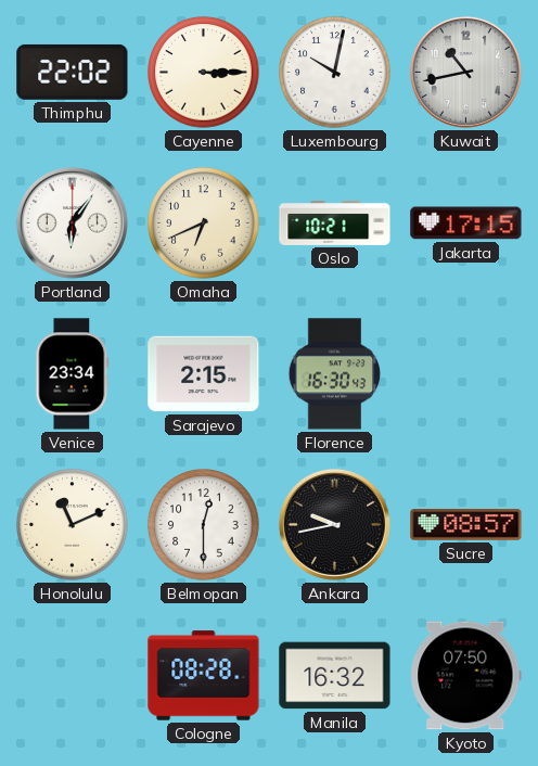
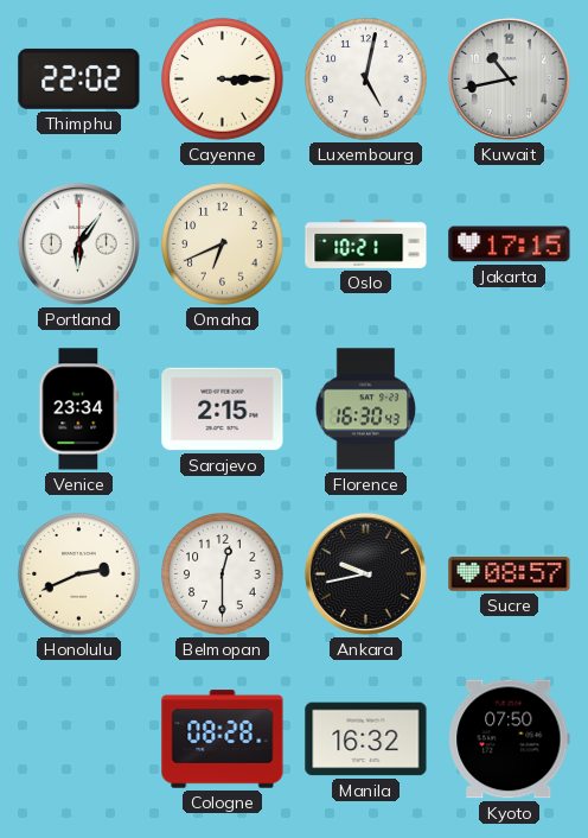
Luxembourg: 10:02 -> 5:02 (366, 80)
Honolulu: 11:11 -> 2:41 (79, 574)
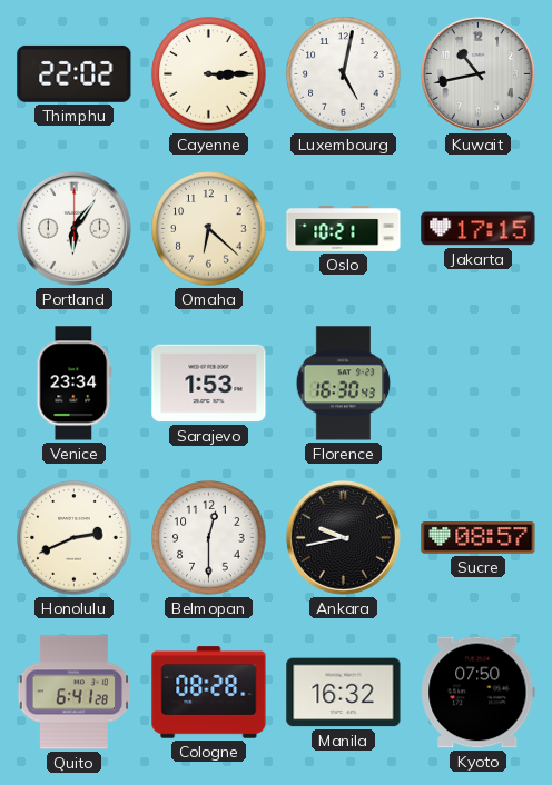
Omaha: 6:41 -> 6:22 (209, 229)
Sarajevo: 2:15 -> 1:53 (209, 384)
Quito: none -> 6:41 (75, 693)
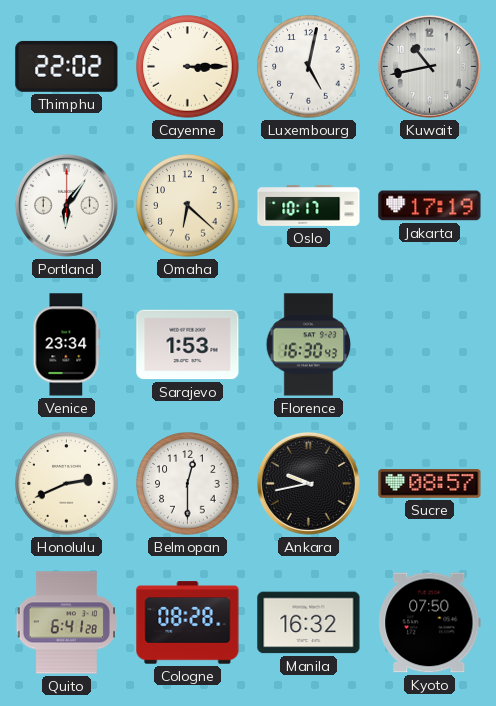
Oslo: 10:21 -> 10:17 (309, 205)
Jakarta: 17:15 -> 17:19 (430, 206)
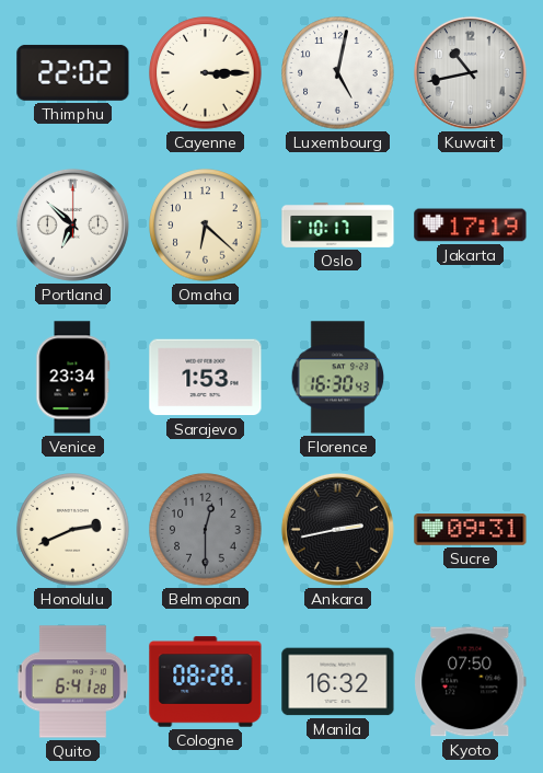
Portland: 6:06 -> 6:52 (72, 224)
Belmopan dial: white -> grey (206, 530)
Ankara: 9:43 -> 2:43 (337, 529)
Sucre: 08:57 -> 09:31 (471, 530)
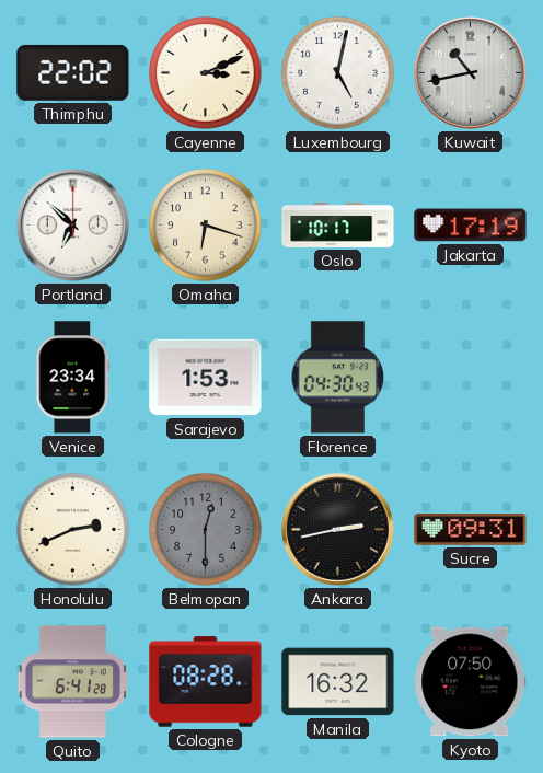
Cayenne: 3:15 -> 3:11 (206, 73)
Omaha: 6:22 -> 6:18 (206, 226)
Florence: 16:30 -> 04:30 (338, 378)
